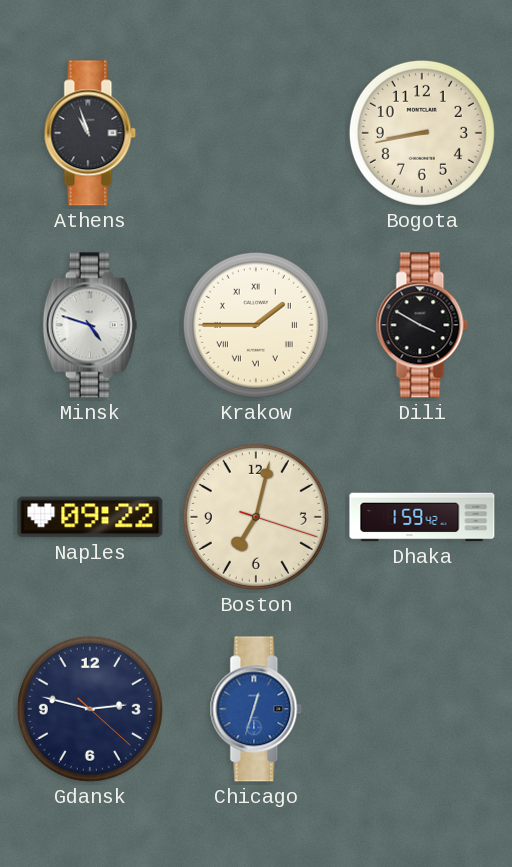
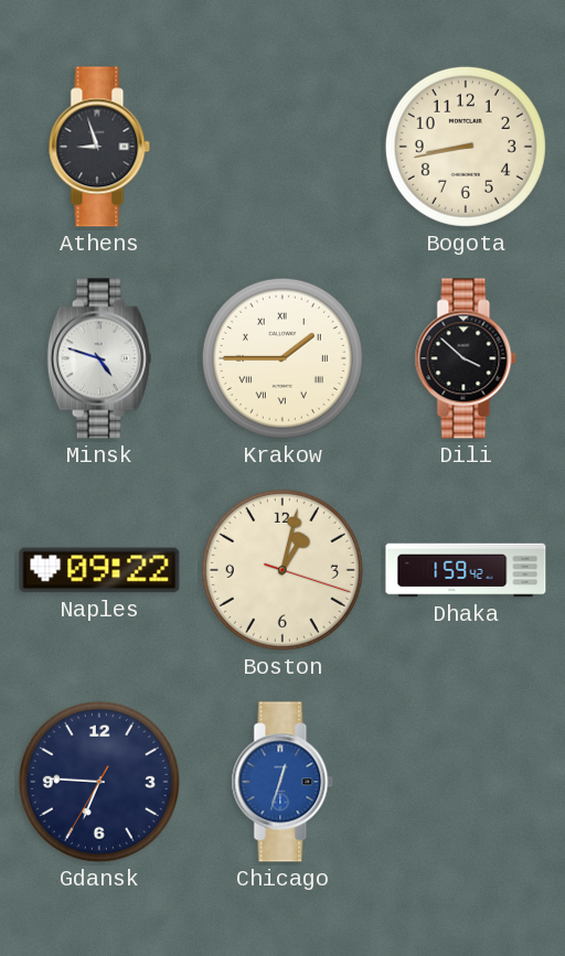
Athens: 10:57 -> 8:57 (99, 147)
Dili: 3:50 -> 3:52 (466, 358)
Boston: 7:02 -> 1:02 (282, 570)
Gdansk: 2:47 -> 6:45 (99, 782)
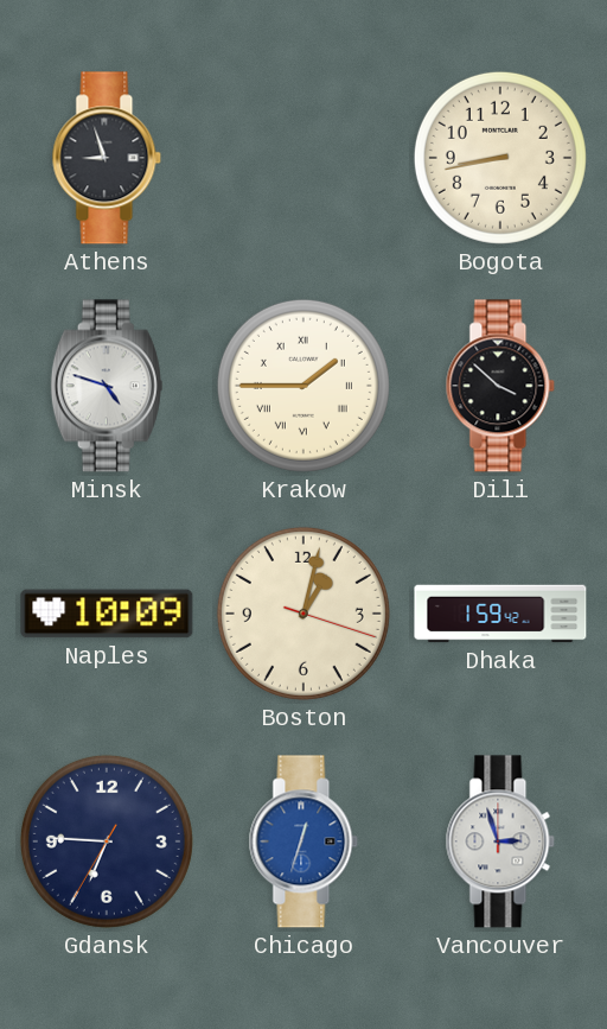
Naples: 09:22 -> 10:09 (107, 614)
Vancouver: none -> 2:57 (500, 841)
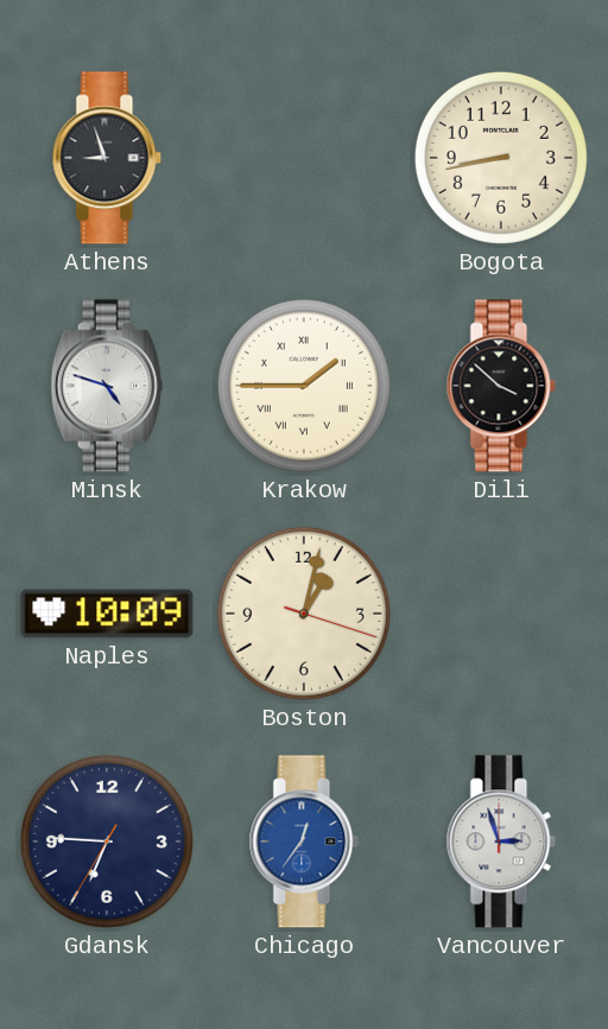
Dhaka: 1:59 -> none (500, 614)
Chicago: 12:33 -> 12:36 (304, 841)
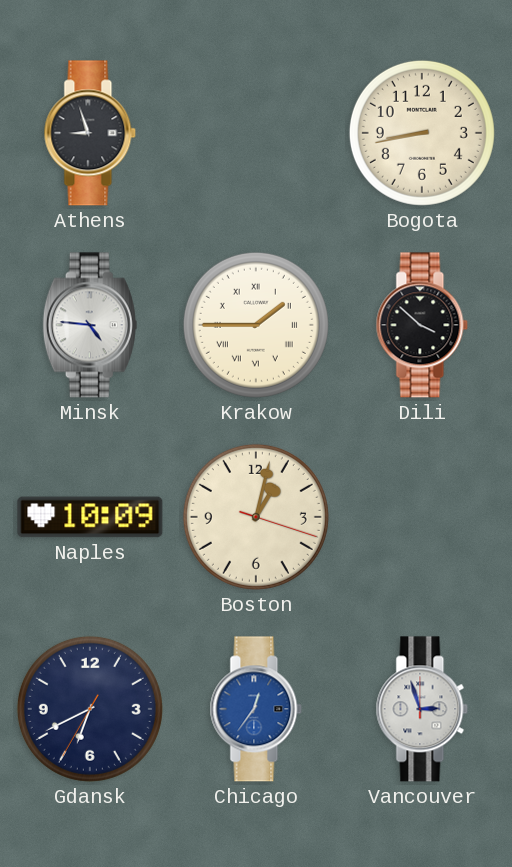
Minsk: 4:48 -> 4:46 (90, 325)
Gdansk: 6:45 -> 6:40 (90, 709)
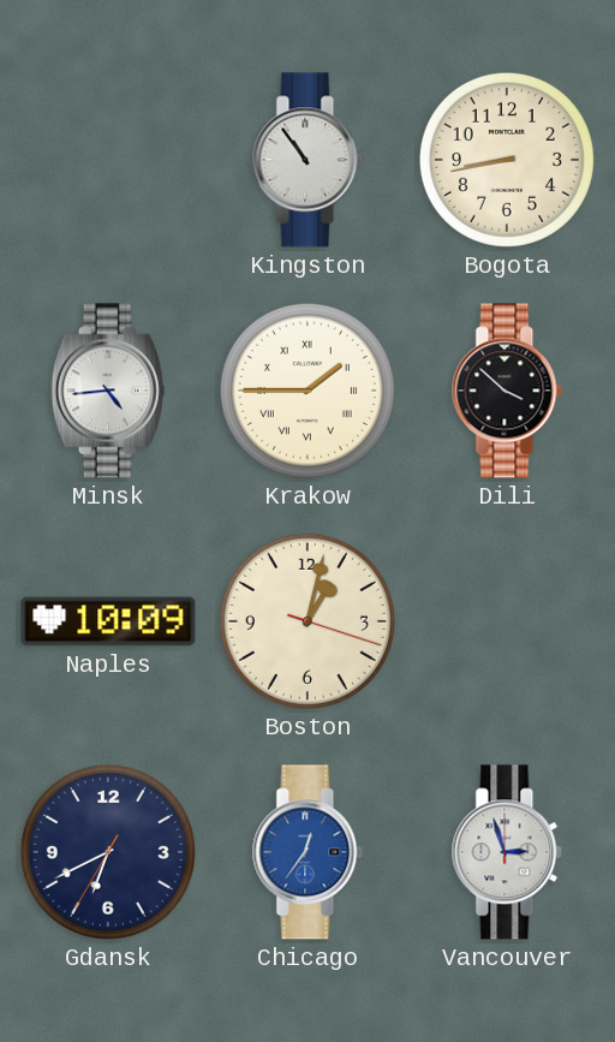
Athens: 8:57 -> none (90, 133)
Kingston: none -> 10:54 (307, 160)
Minsk: 4:46 -> 4:44 (108, 391)
